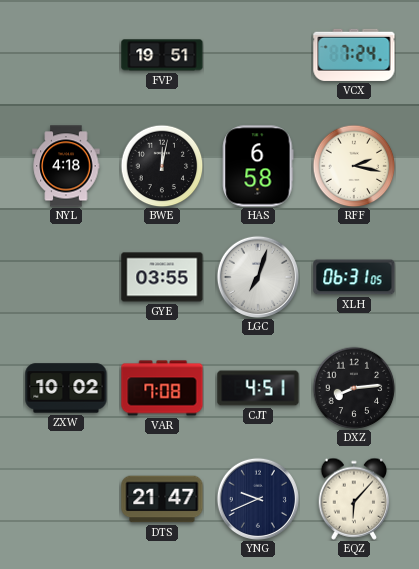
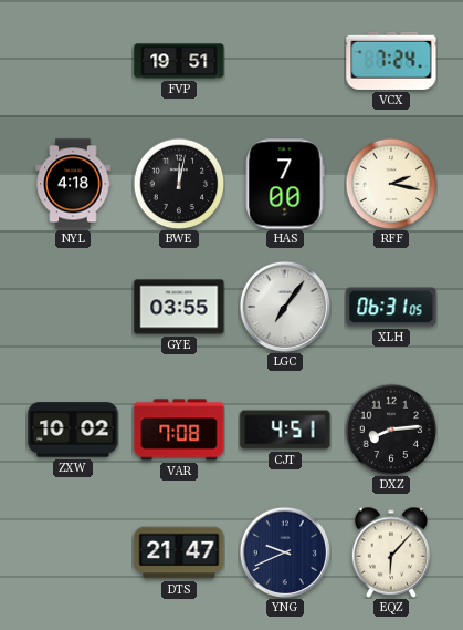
HAS: 6:58 -> 7:00 (285, 184)
LGC: 7:03 -> 7:06 (284, 306)
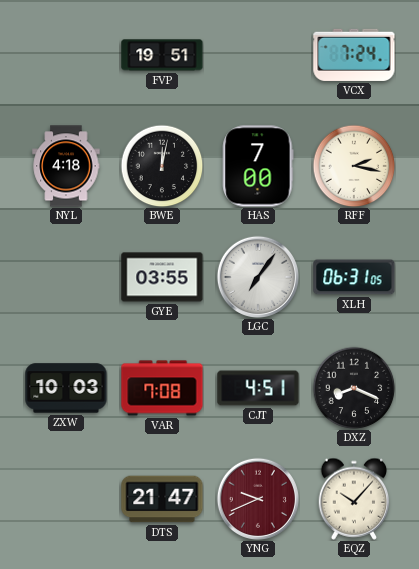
ZXW: 10:02 -> 10:03 (66, 388)
DXZ: 8:14 -> 8:19 (354, 388)
YNG dial: navy -> burgundy (257, 498)
EQZ: 6:07 -> 10:07 (354, 499)
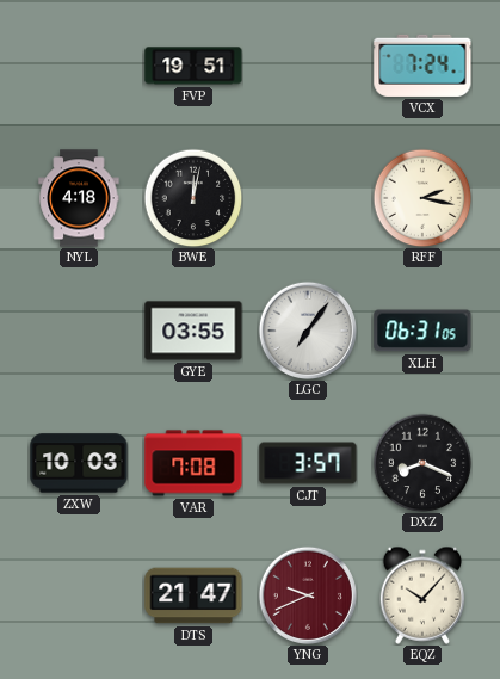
HAS: 7:00 -> none (258, 166)
CJT: 4:51 -> 3:57 (308, 463)
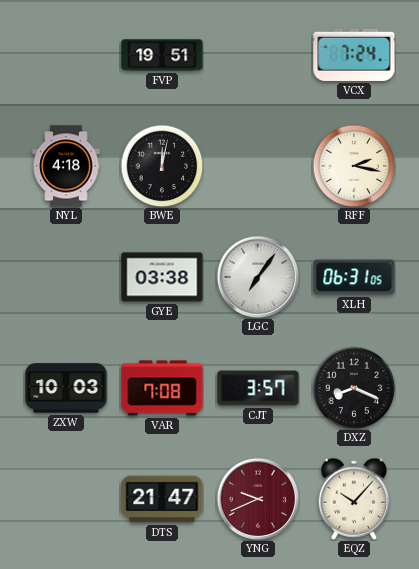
GYE: 03:55 -> 03:38 (162, 277)
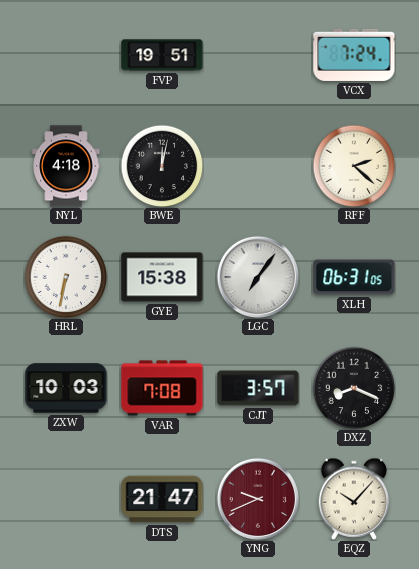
RFF: 2:17 -> 2:22 (354, 166)
HRL: none -> 6:32 (66, 277)
GYE: 03:38 -> 15:38 (162, 277)
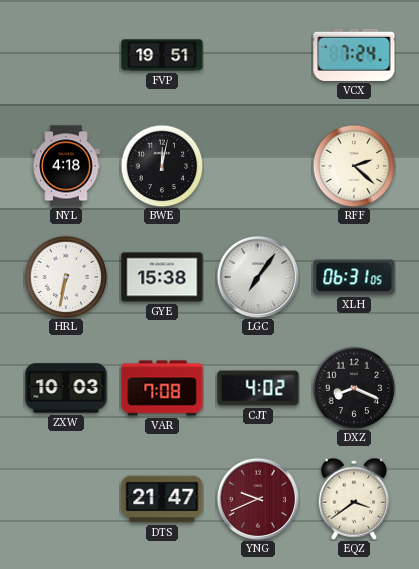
CJT: 3:57 -> 4:02 (258, 388)
EQZ: 10:07 -> 3:39 (354, 499)
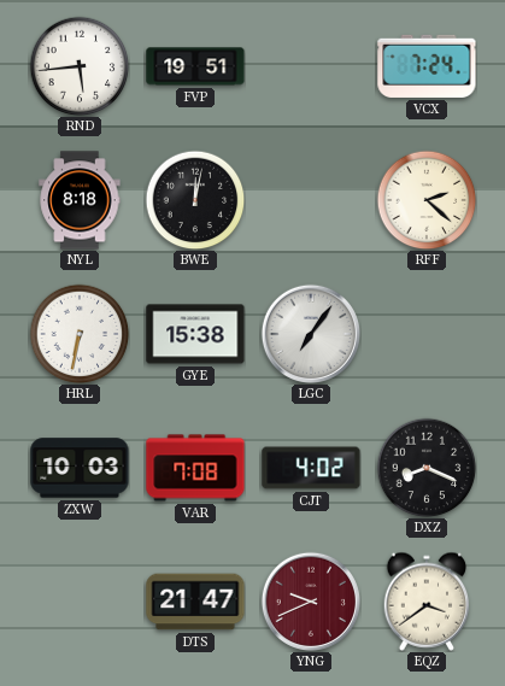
RND: none -> 5:44 (80, 66)
NYL: 4:18 -> 8:18 (80, 200)
XLH: 06:31 -> none (354, 277)
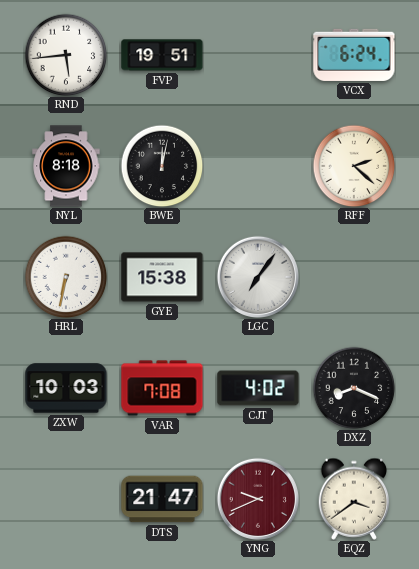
VCX: 7:24 -> 6:24 (354, 55)
